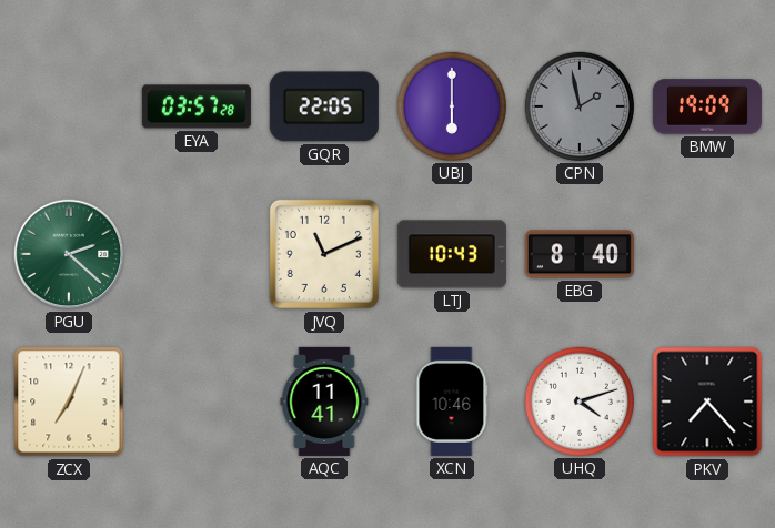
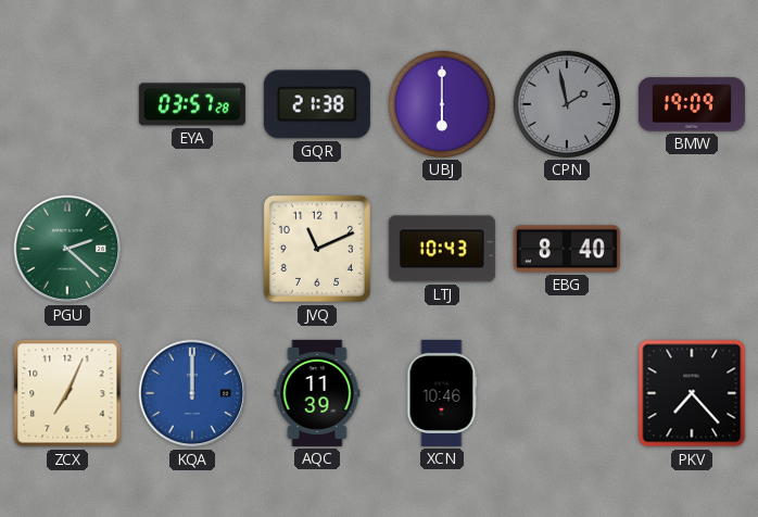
GQR: 22:05 -> 21:38 (317, 104)
KQA: none -> 12:00 (192, 393)
AQC: 11:41 -> 11:39 (317, 393)
UHQ: 4:12 -> none (580, 402)
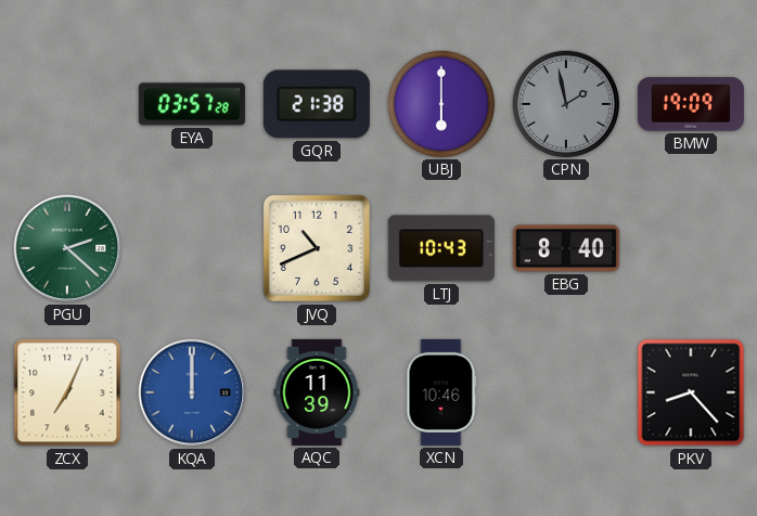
JVQ: 11:11 -> 10:41 (317, 248)
PKV: 7:23 -> 8:23 (691, 392)
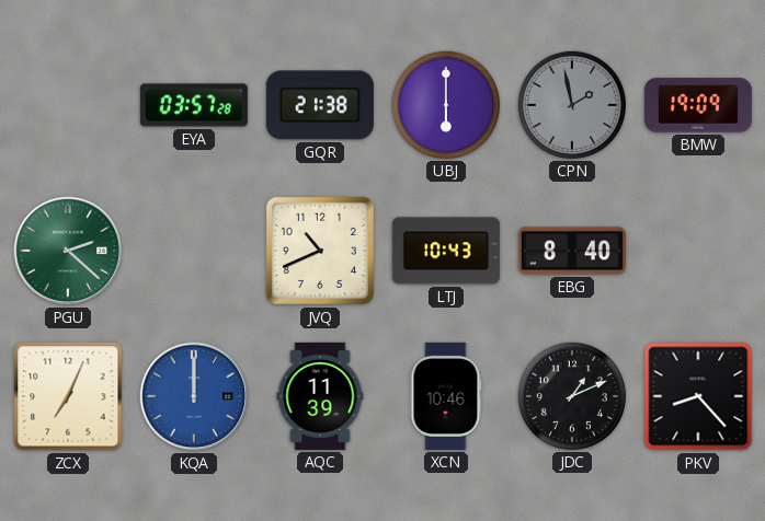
JDC: none -> 1:11 (572, 396)
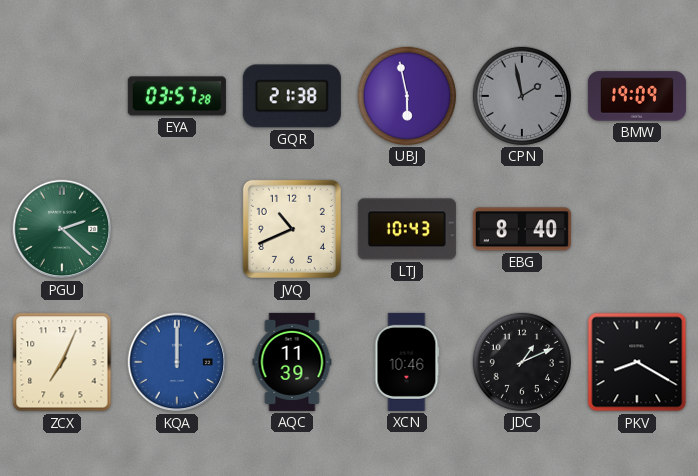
UBJ: 6:00 -> 5:58 (407, 96)
PKV: 8:23 -> 8:20 (637, 362)
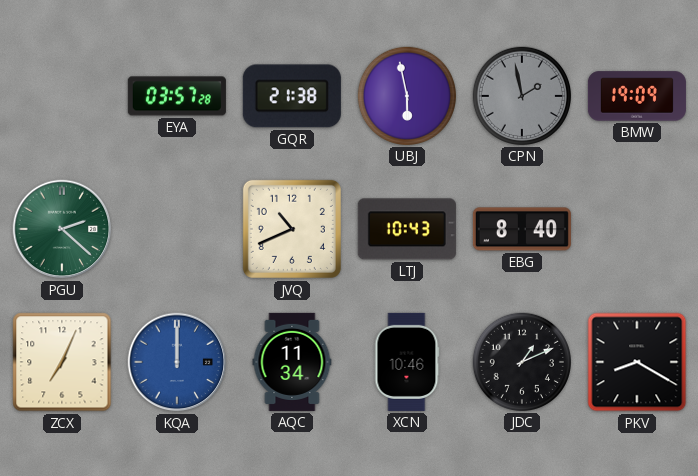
AQC: 11:39 -> 11:34 (292, 362)
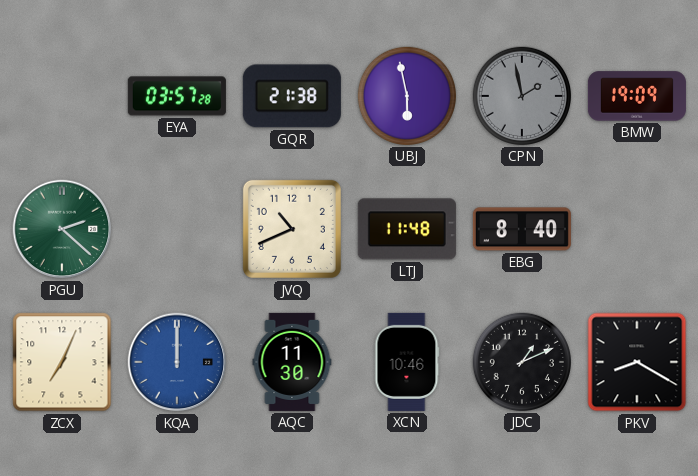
LTJ: 10:43 -> 11:48 (407, 229)
AQC: 11:34 -> 11:30 (292, 362)
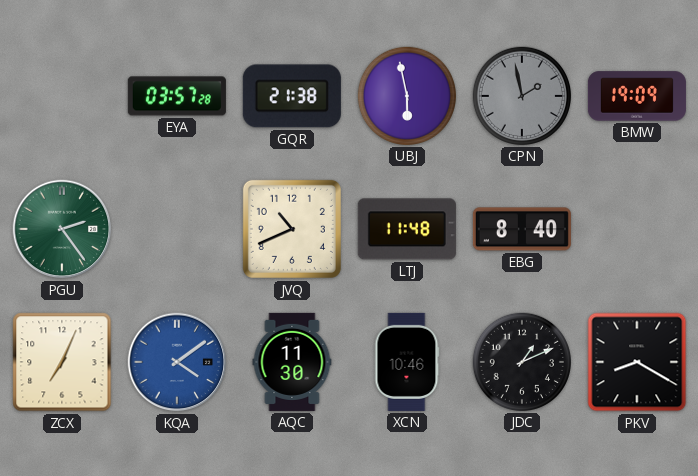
PGU: 2:22 -> 2:24 (62, 229)
KQA: 12:00 -> 4:09 (177, 362)
